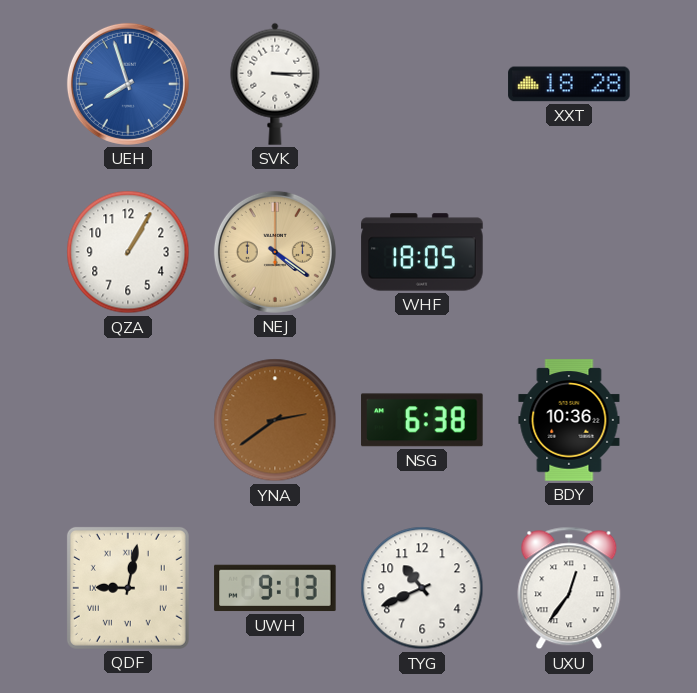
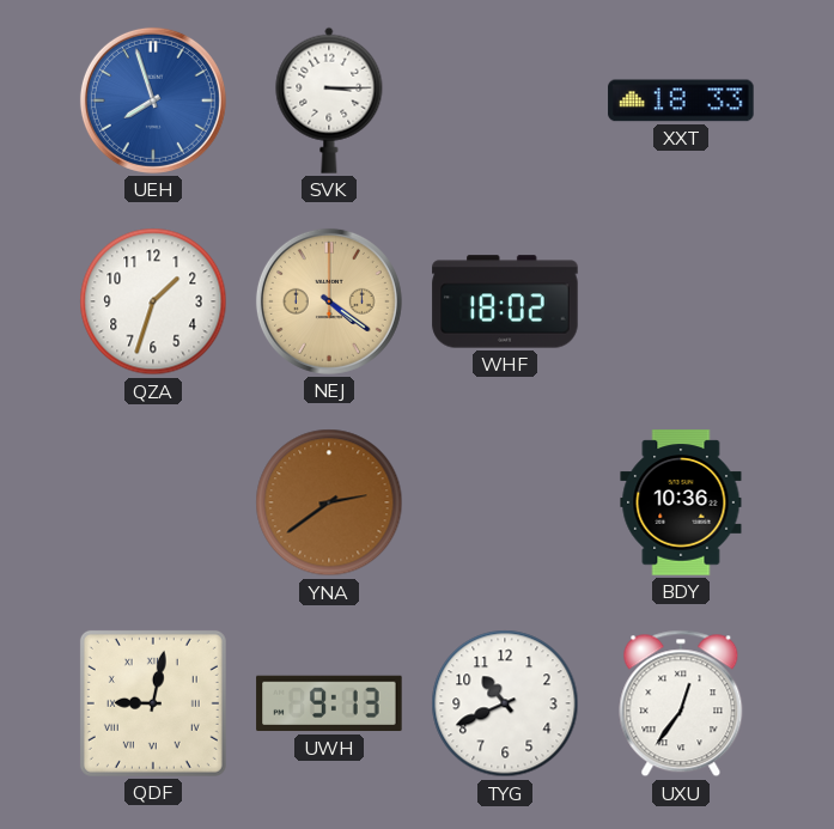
XXT: 18:28 -> 18:33 (681, 100)
QZA: 1:05 -> 1:33 (153, 301)
WHF: 18:05 -> 18:02 (505, 301)
NSG: 6:38 -> none (422, 420)
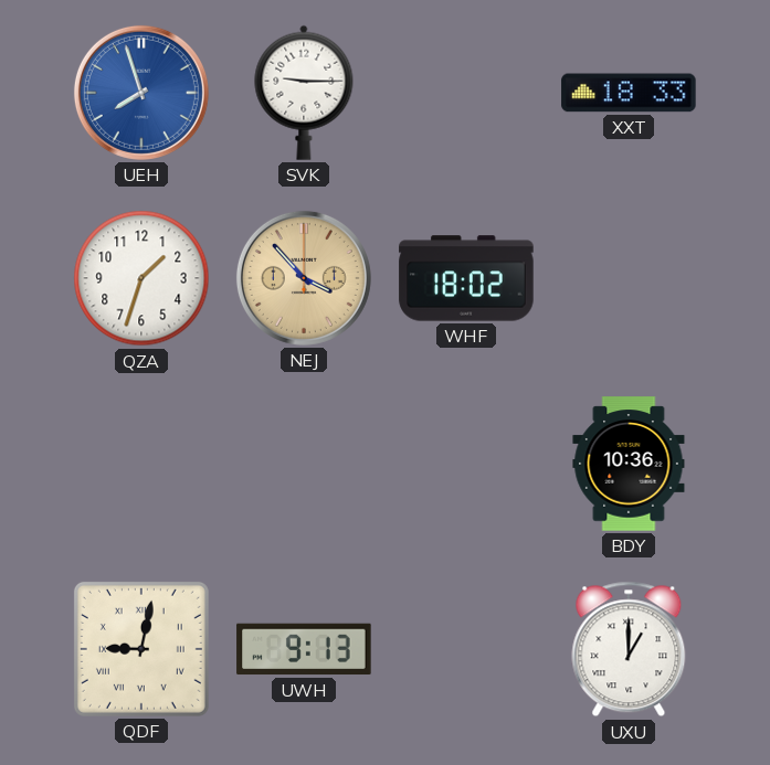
SVK: 3:15 -> 9:15 (304, 93)
NEJ: 4:21 -> 3:53 (304, 278)
YNA: 2:39 -> none (329, 502)
TYG: 10:41 -> none (505, 703)
UXU: 12:36 -> 1:00 (629, 649)
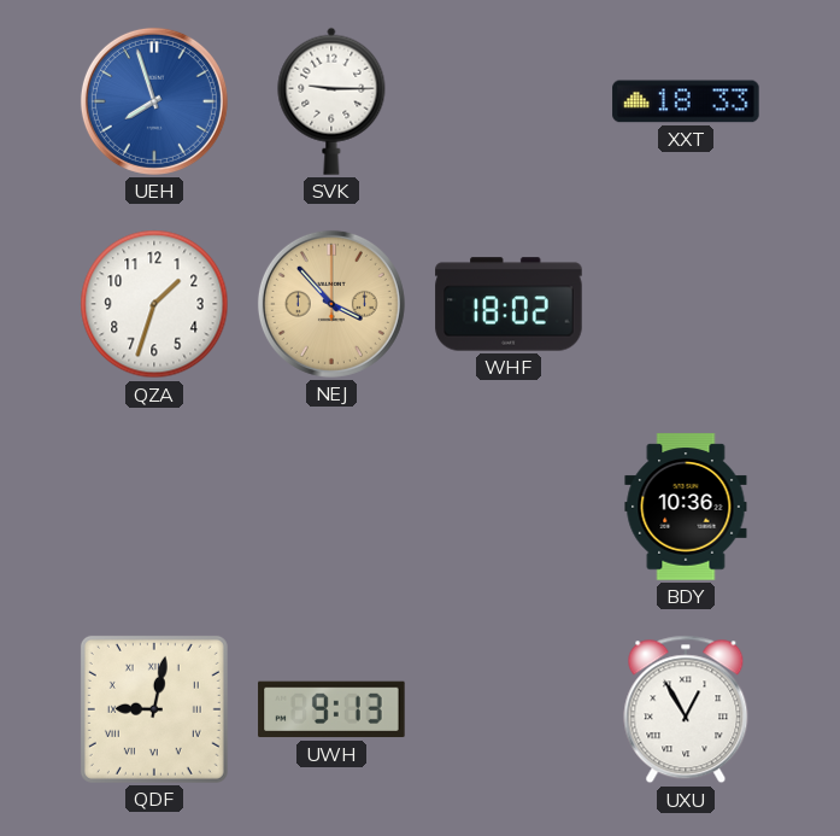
UXU: 1:00 -> 12:55 (686, 709)
